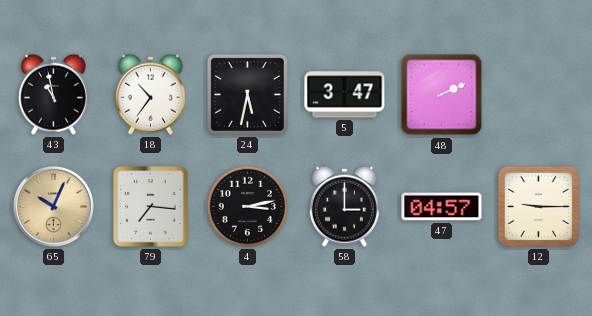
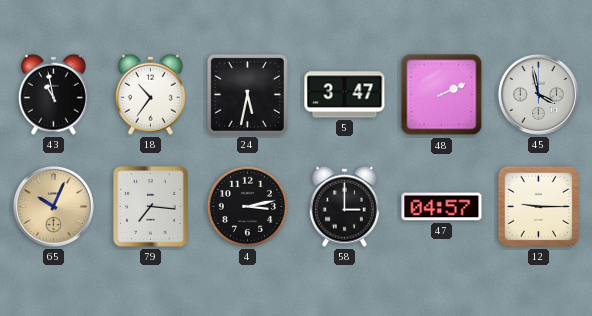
45: none -> 3:58 (538, 94)
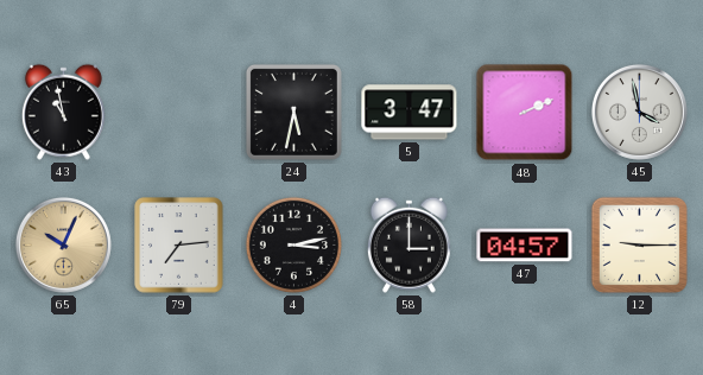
18: 10:36 -> none (150, 94)
79: 7:16 -> 7:14 (179, 246)
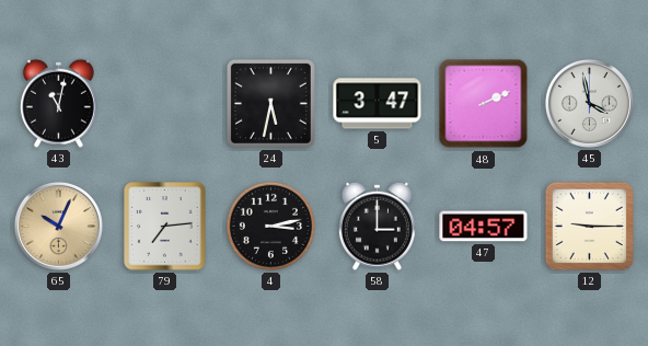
43: 10:58 -> 11:02 (58, 103)
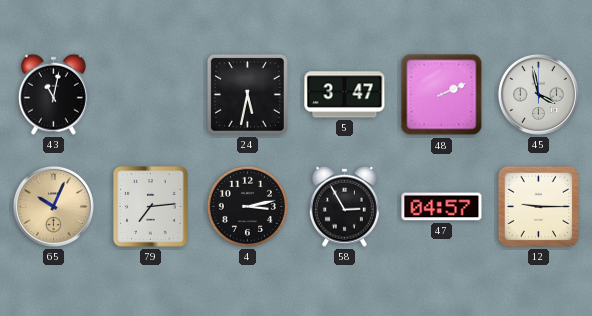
58: 3:00 -> 2:55 (344, 206)
